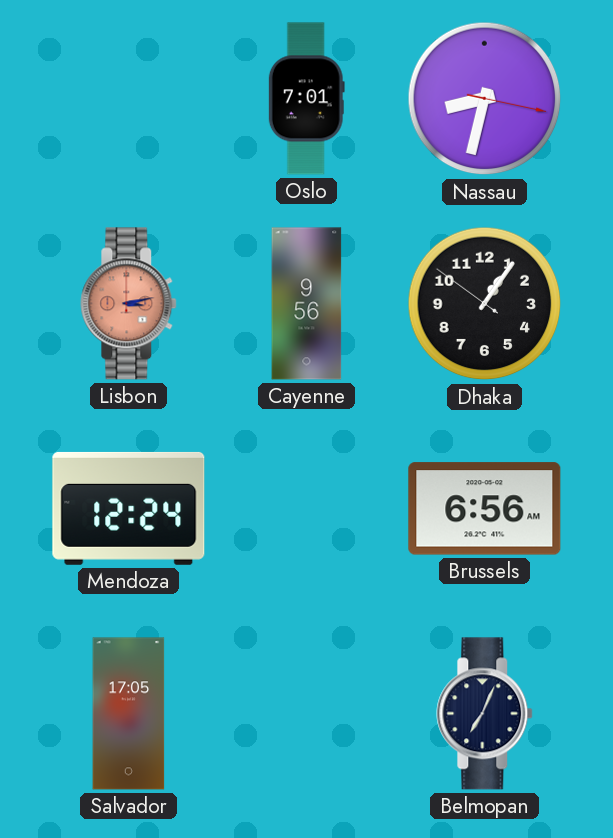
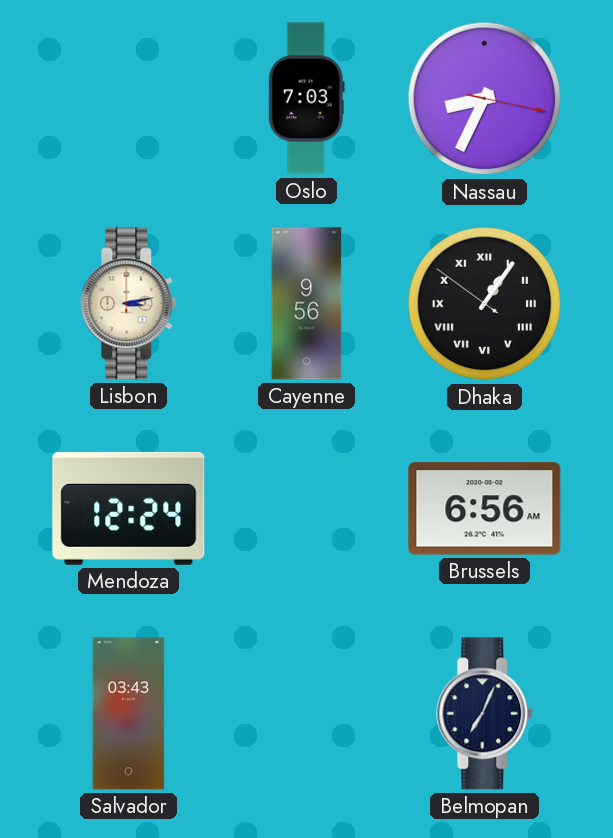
Oslo: 7:01 -> 7:03 (306, 99)
Nassau: 8:32 -> 8:34 (485, 99)
Lisbon dial: salmon -> cream (129, 304)
Dhaka numerals: Arabic -> Roman (485, 304)
Salvador: 17:05 -> 03:43 (129, 714)
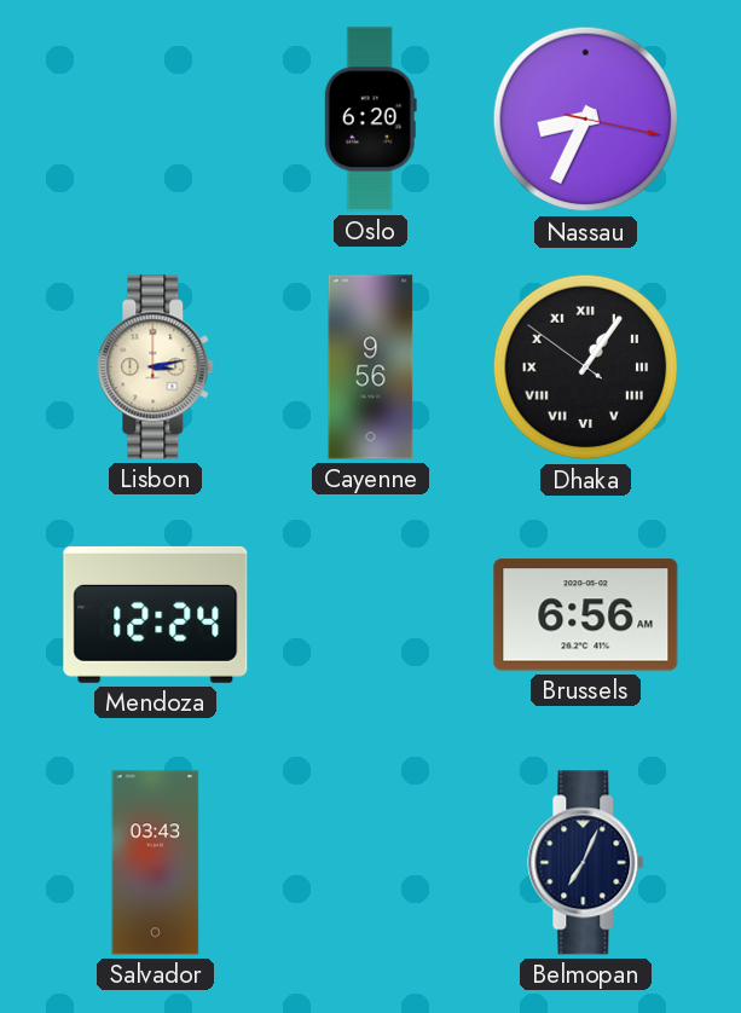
Oslo: 7:03 -> 6:20 (370, 120)
